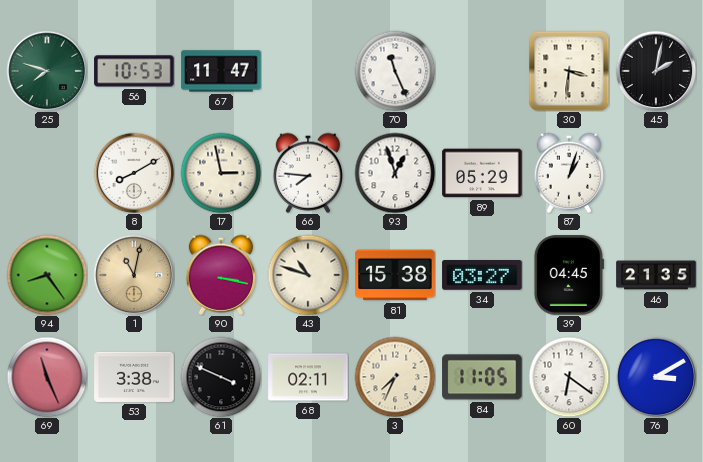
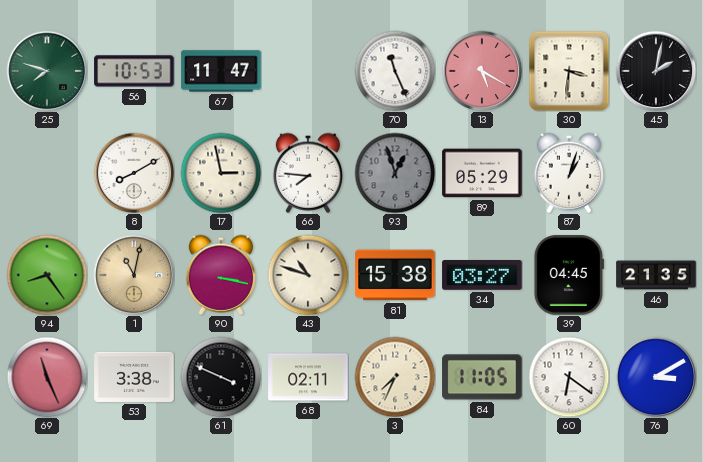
13: none -> 5:20 (482, 71)
93 dial: white -> grey (395, 173)
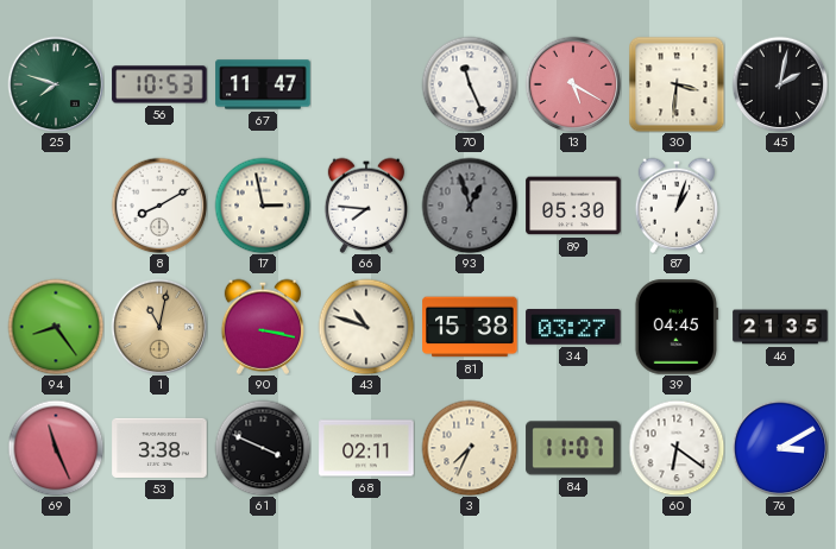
89: 05:29 -> 05:30 (573, 206)
84: 11:05 -> 11:07 (573, 448)
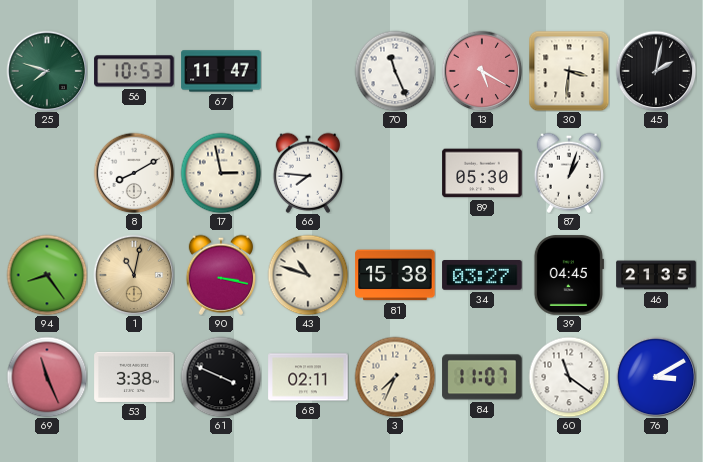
93: 12:57 -> none (470, 206)
60: 6:21 -> 11:21 (569, 377)
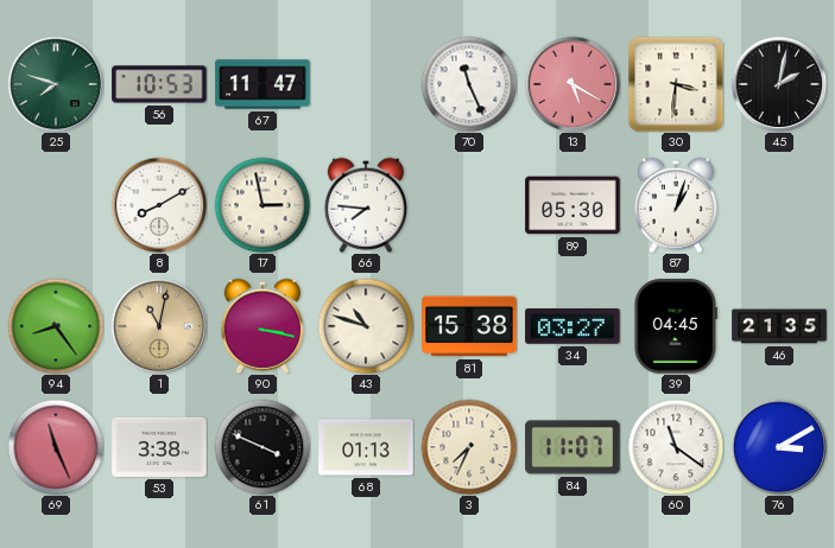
68: 02:11 -> 01:13 (366, 447)
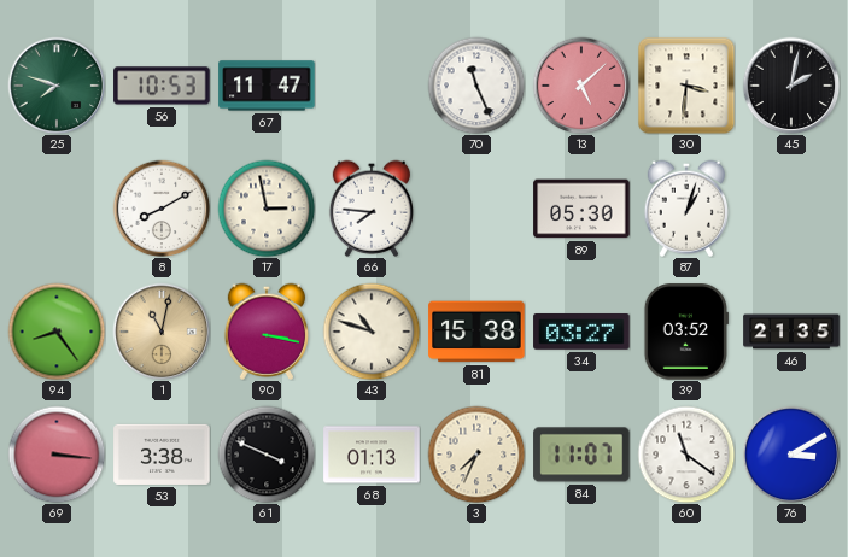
13: 5:20 -> 5:08 (581, 86)
39: 04:45 -> 03:52 (686, 332)
69: 11:26 -> 3:16 (57, 455)
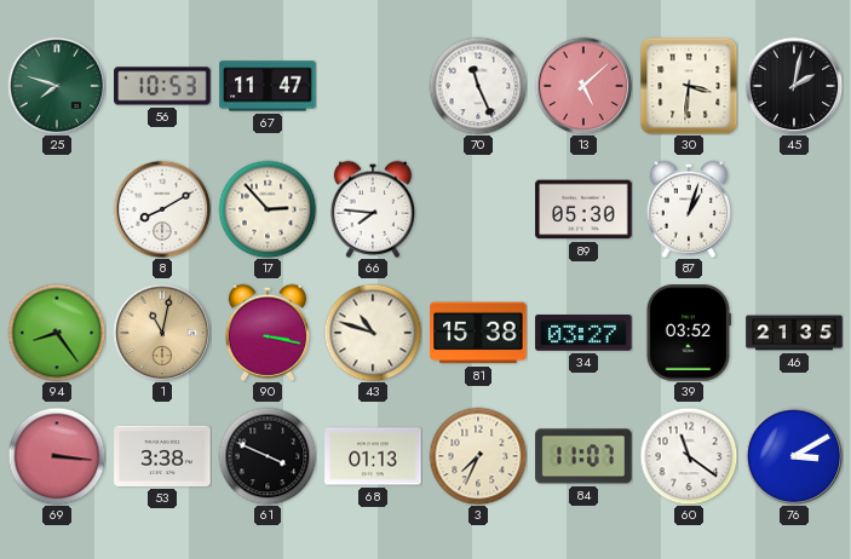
17: 2:58 -> 2:53 (268, 209)
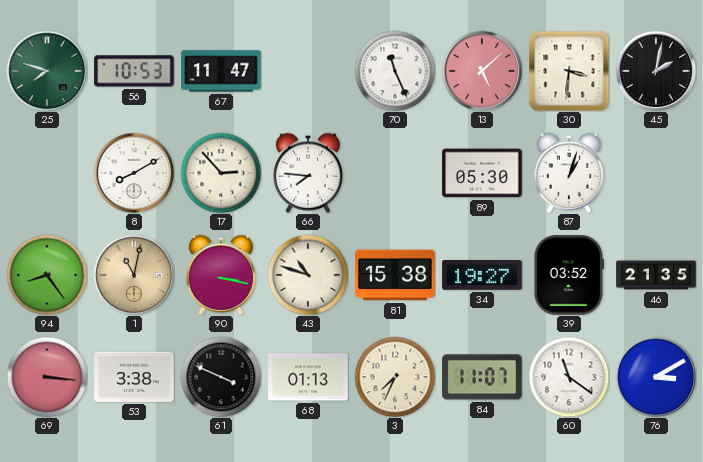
34: 03:27 -> 19:27 (482, 276)
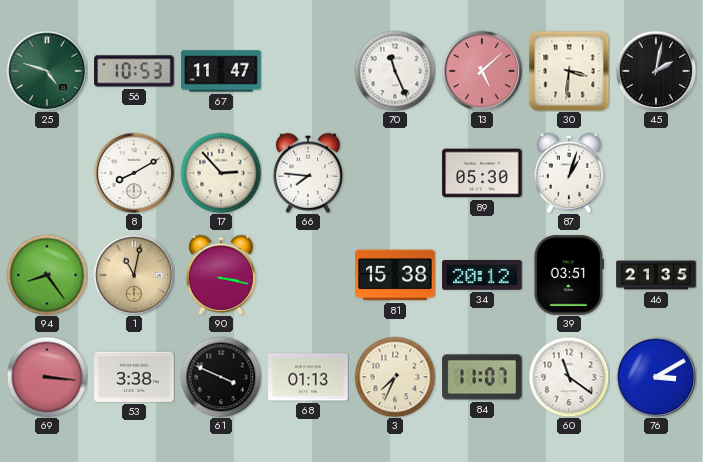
25: 7:48 -> 4:48 (47, 71)
43: 10:48 -> none (308, 275)
34: 19:27 -> 20:12 (482, 276)
39: 03:52 -> 03:51 (569, 275)
